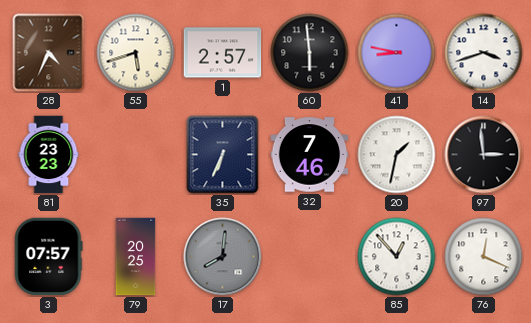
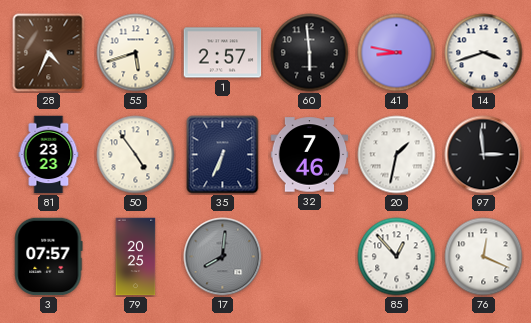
50: none -> 4:54 (136, 155)
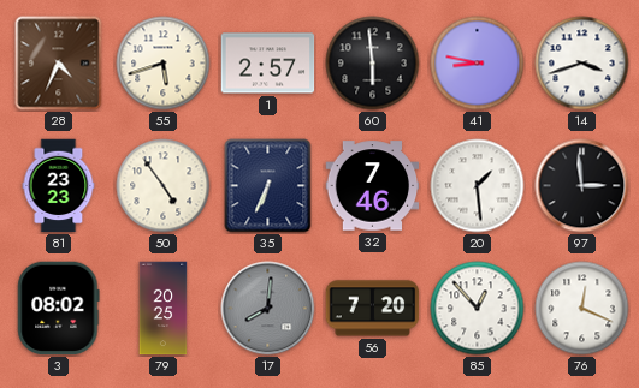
20: 1:32 -> 1:29 (478, 186)
3: 07:57 -> 08:02 (59, 309)
56: none -> 7:20 (373, 309)
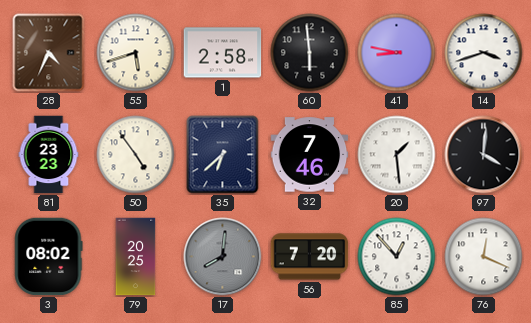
1: 2:57 -> 2:58 (223, 53)
35: 6:34 -> 6:38 (223, 155)
97: 2:59 -> 4:01 (484, 155)
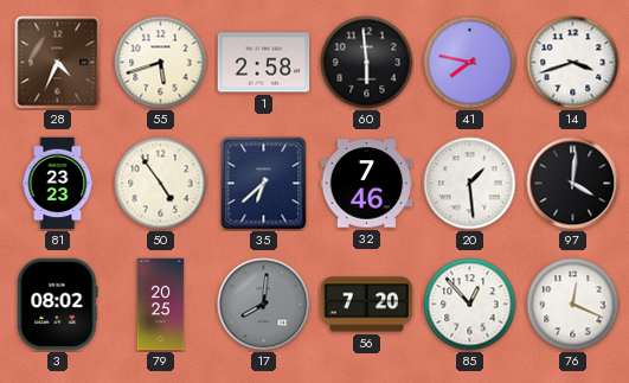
41: 8:47 -> 7:47 (470, 63)
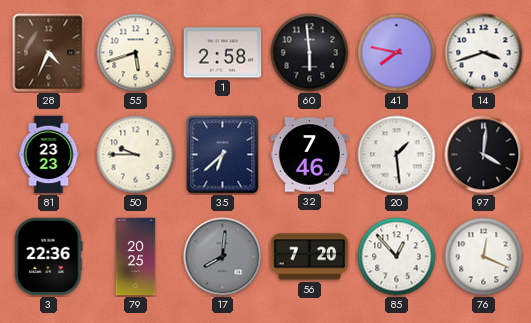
50: 4:54 -> 9:45 (136, 155)
3: 08:02 -> 22:36 (49, 257)
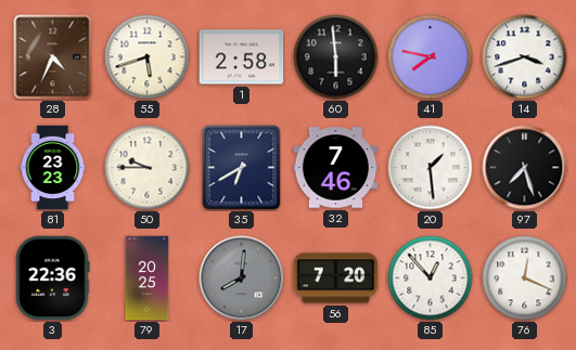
35: 6:38 -> 6:40 (242, 168)
97: 4:01 -> 7:27 (525, 168)
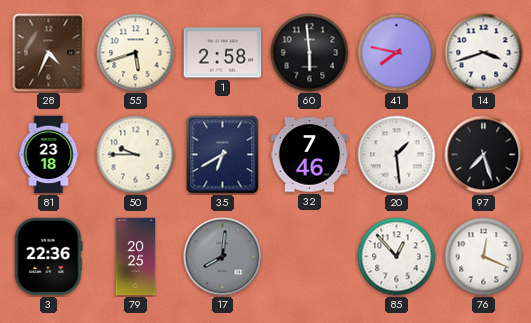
81: 23:23 -> 23:18 (49, 155)
56: 7:20 -> none (336, 278)
